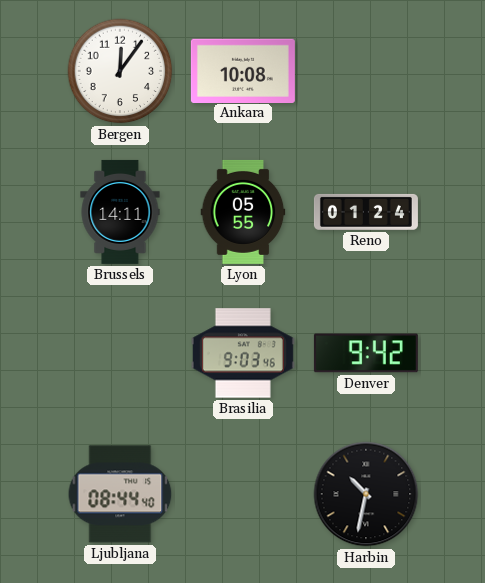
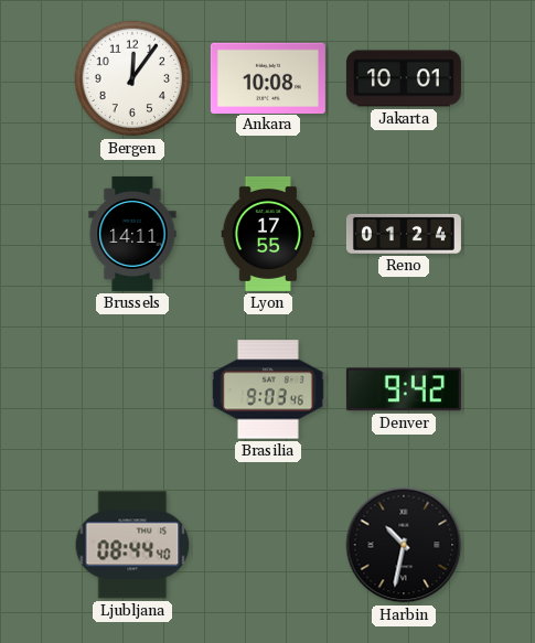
Jakarta: none -> 10:01 (404, 78)
Lyon: 05:55 -> 17:55 (268, 234)
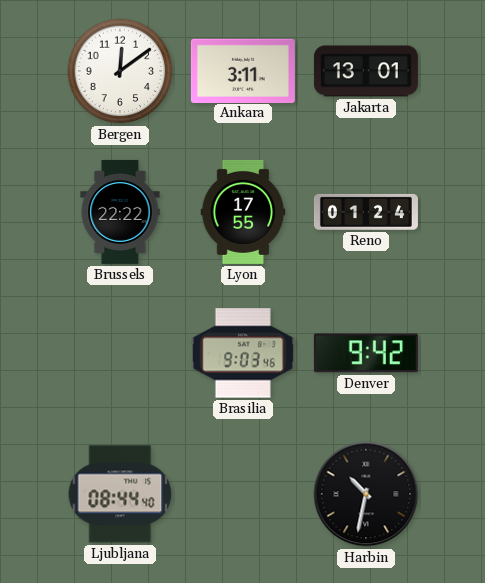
Bergen: 12:06 -> 12:09 (120, 71)
Ankara: 10:08 -> 3:11 (243, 70)
Jakarta: 10:01 -> 13:01 (366, 71)
Brussels: 14:11 -> 22:22 (120, 212)
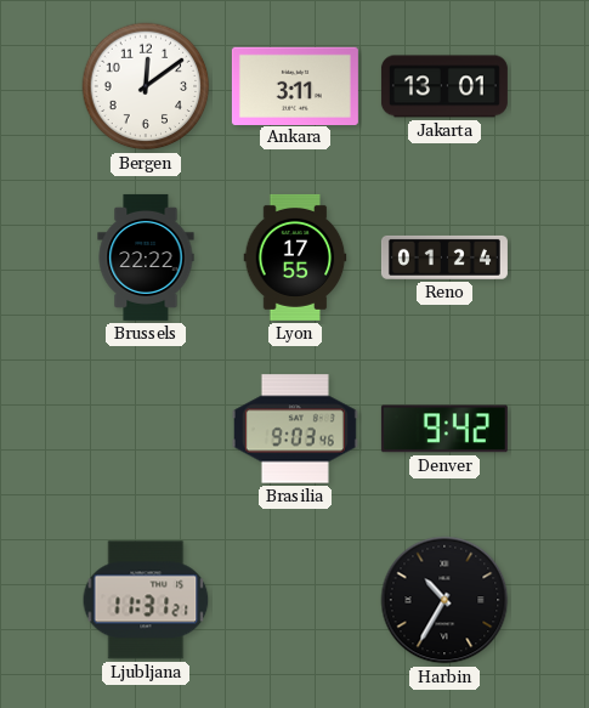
Ljubljana: 08:44 -> 11:31 (146, 600)
Harbin: 10:32 -> 10:35 (444, 600)
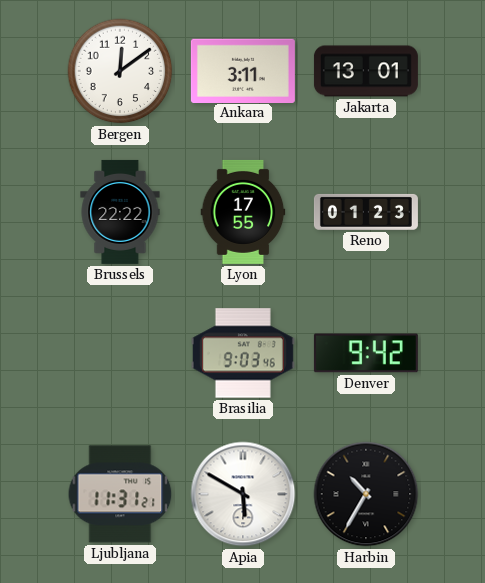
Reno: 01:24 -> 01:23 (366, 212)
Apia: none -> 5:50 (243, 494)
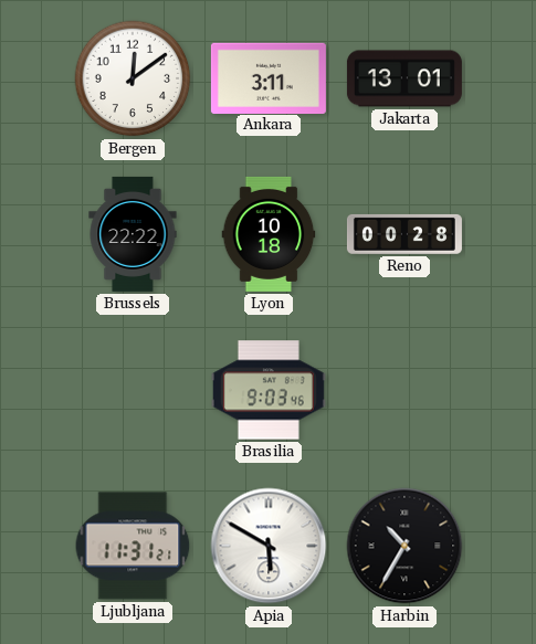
Lyon: 17:55 -> 10:18 (269, 234)
Reno: 01:23 -> 00:28 (404, 234)
Denver: 9:42 -> none (366, 353)
